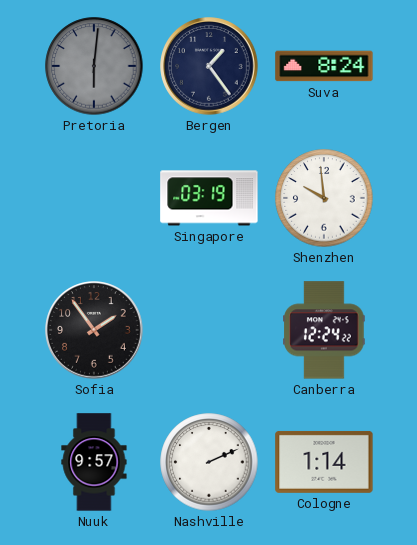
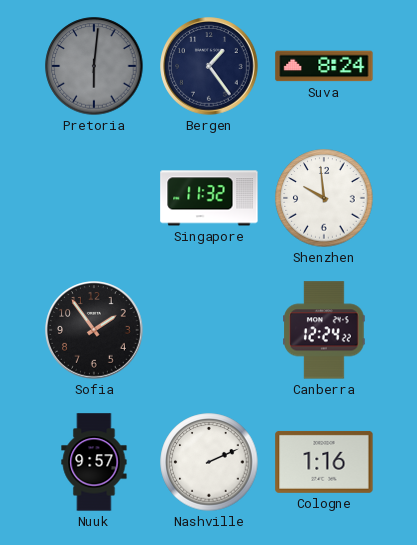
Singapore: 03:19 -> 11:32 (209, 198)
Cologne: 1:14 -> 1:16 (324, 462)
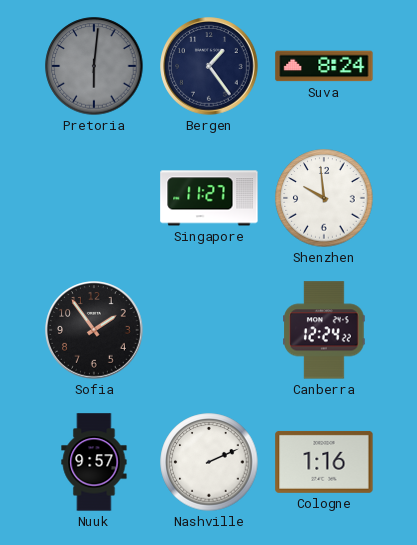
Singapore: 11:32 -> 11:27 (209, 198)
